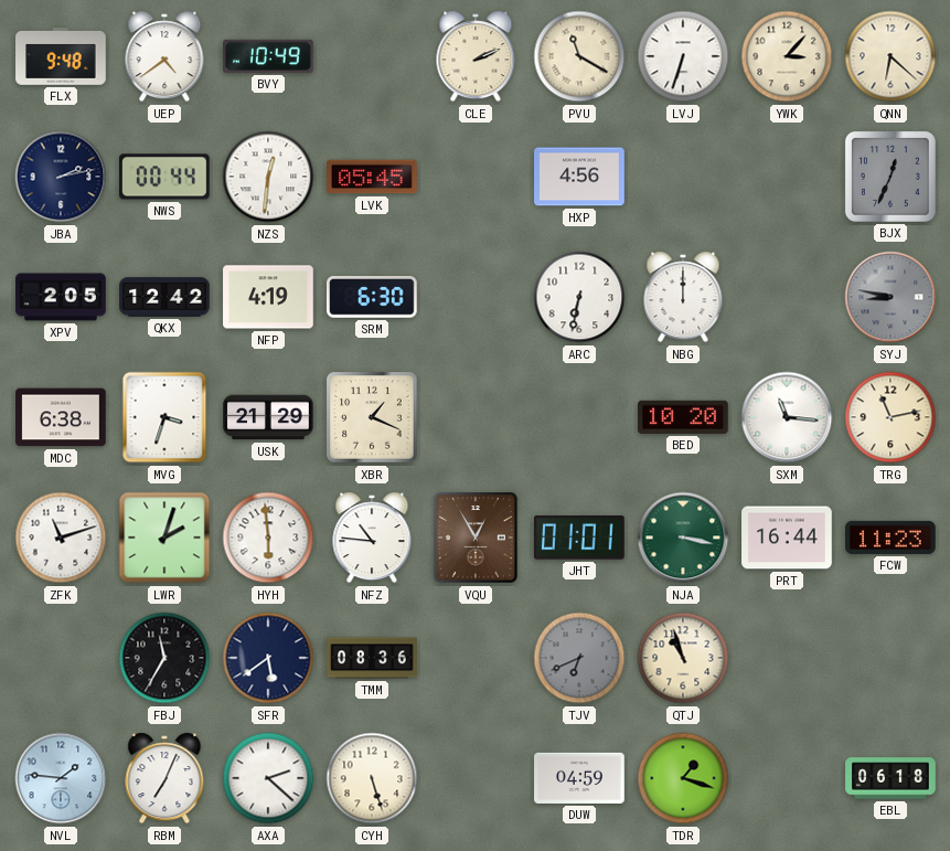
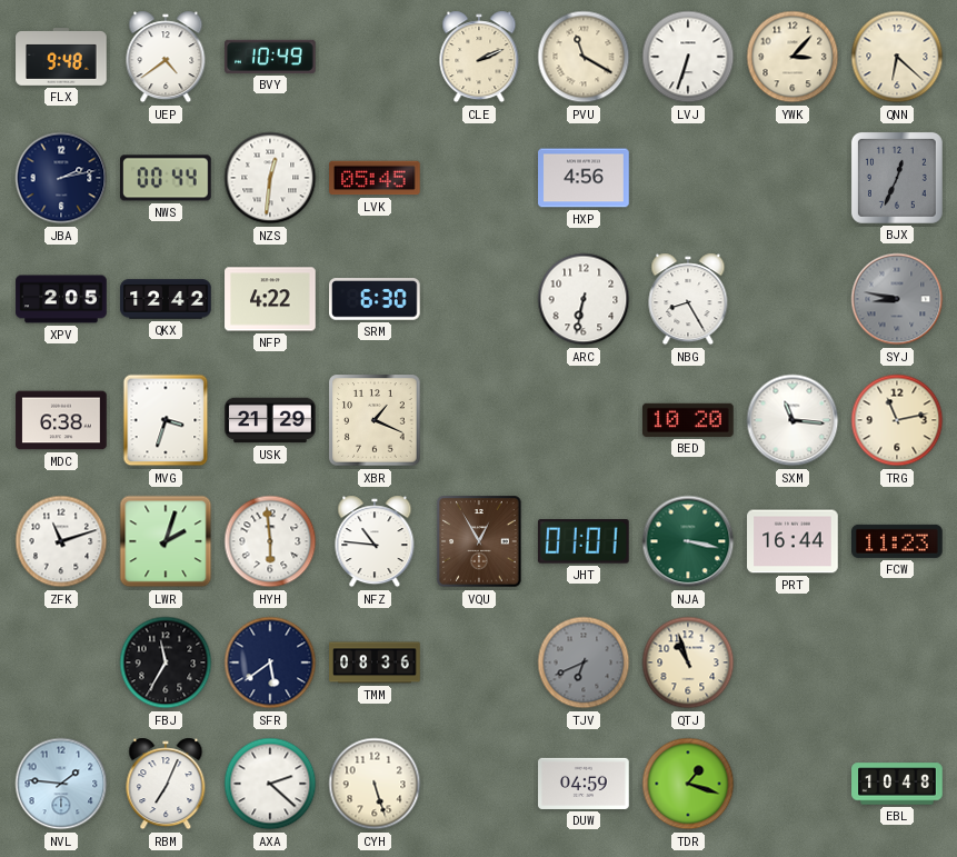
NFP: 4:19 -> 4:22 (270, 299)
NBG: 12:00 -> 8:25 (688, 299)
EBL: 06:18 -> 10:48 (897, 784)
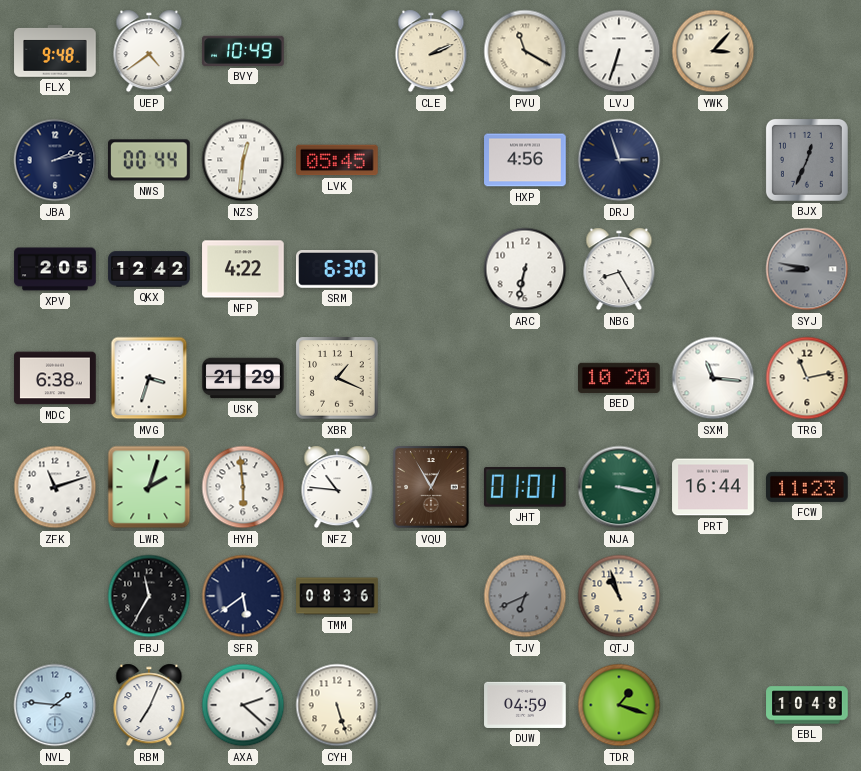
QNN: 6:22 -> none (897, 57)
DRJ: none -> 2:57 (619, 160)
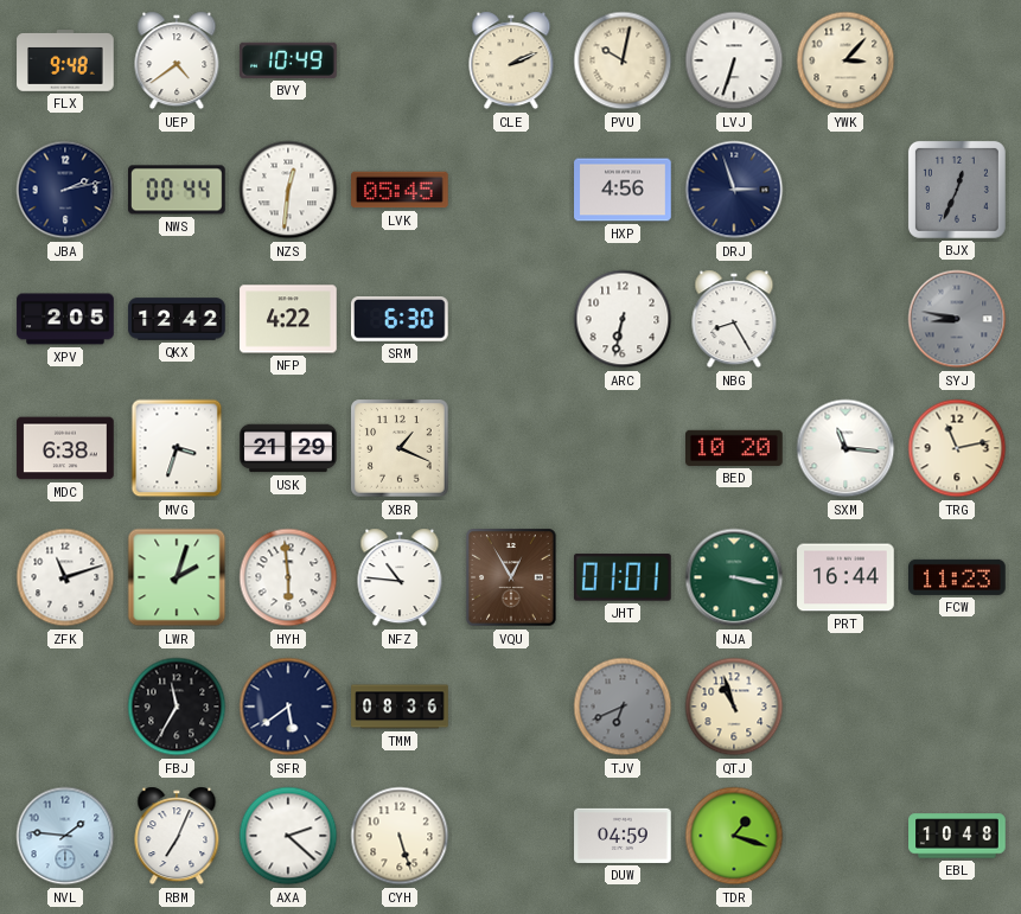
PVU: 11:20 -> 10:02 (623, 60)
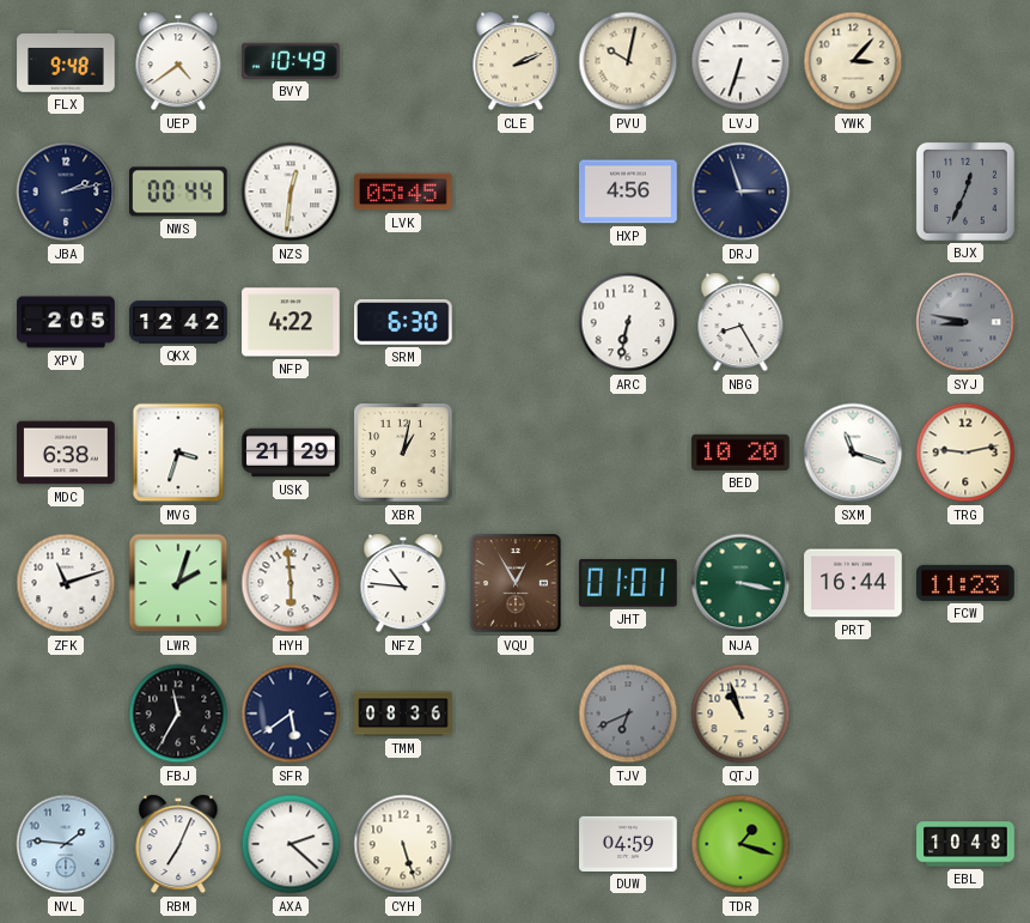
XBR: 1:19 -> 1:02 (403, 453)
SXM: 11:16 -> 11:18 (853, 453)
TRG: 11:13 -> 9:13 (965, 453)
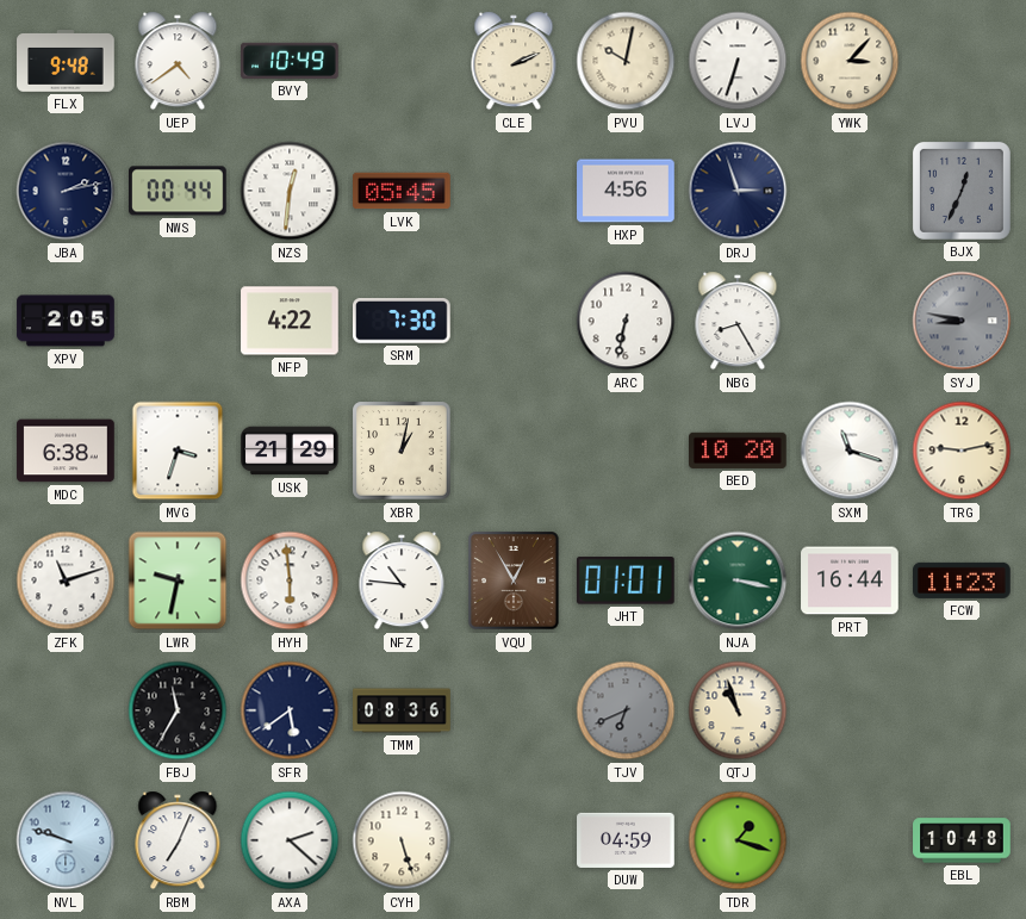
QKX: 12:42 -> none (178, 322)
SRM: 6:30 -> 7:30 (403, 322)
LWR: 2:03 -> 9:32 (178, 580)
NVL: 1:46 -> 9:48 (66, 840)
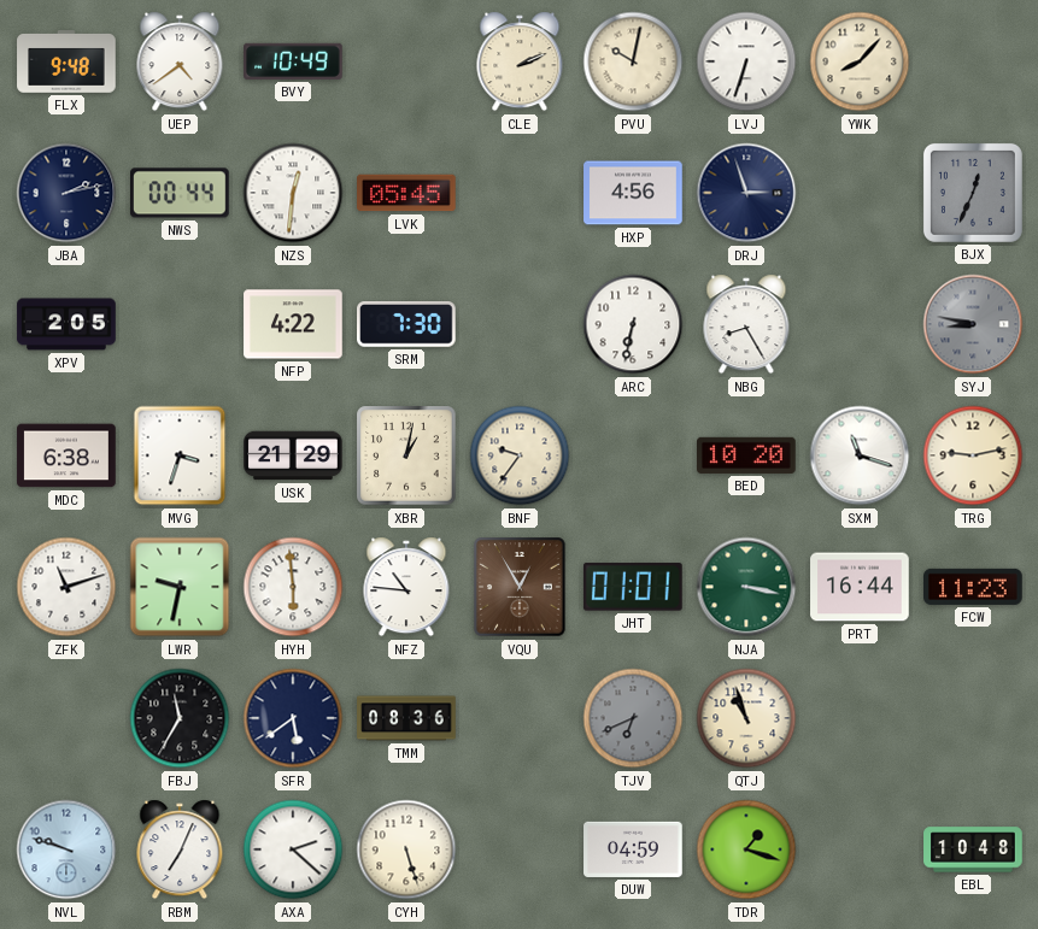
YWK: 3:07 -> 8:07 (860, 61)
BNF: none -> 9:36 (520, 455)
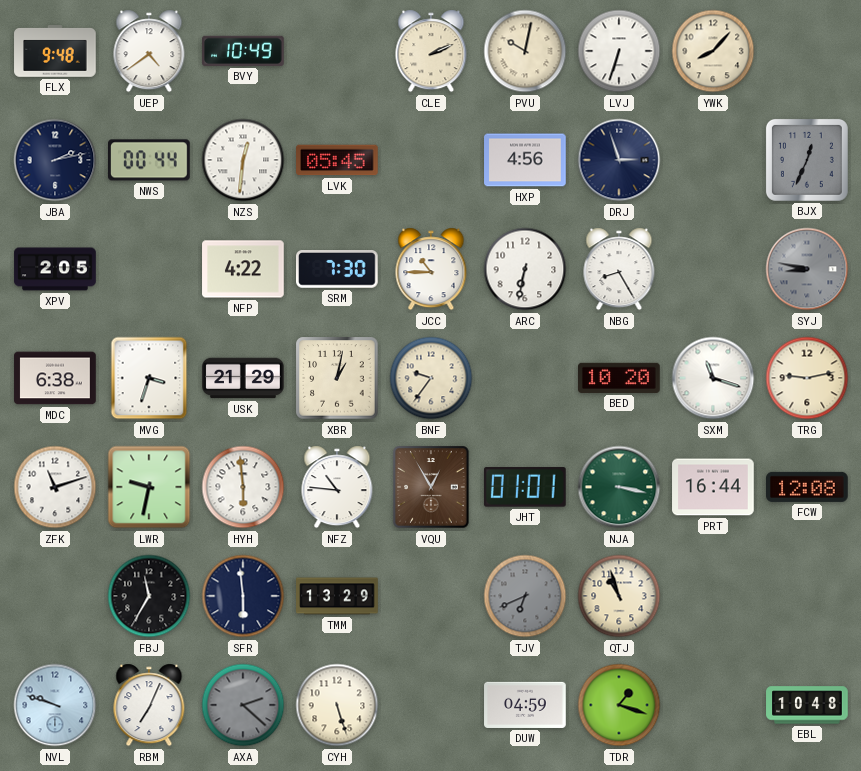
JCC: none -> 10:45 (431, 269)
FCW: 11:23 -> 12:08 (807, 487)
SFR: 5:39 -> 5:59 (243, 596)
TMM: 08:36 -> 13:29 (337, 596)
AXA dial: white -> grey (243, 705)
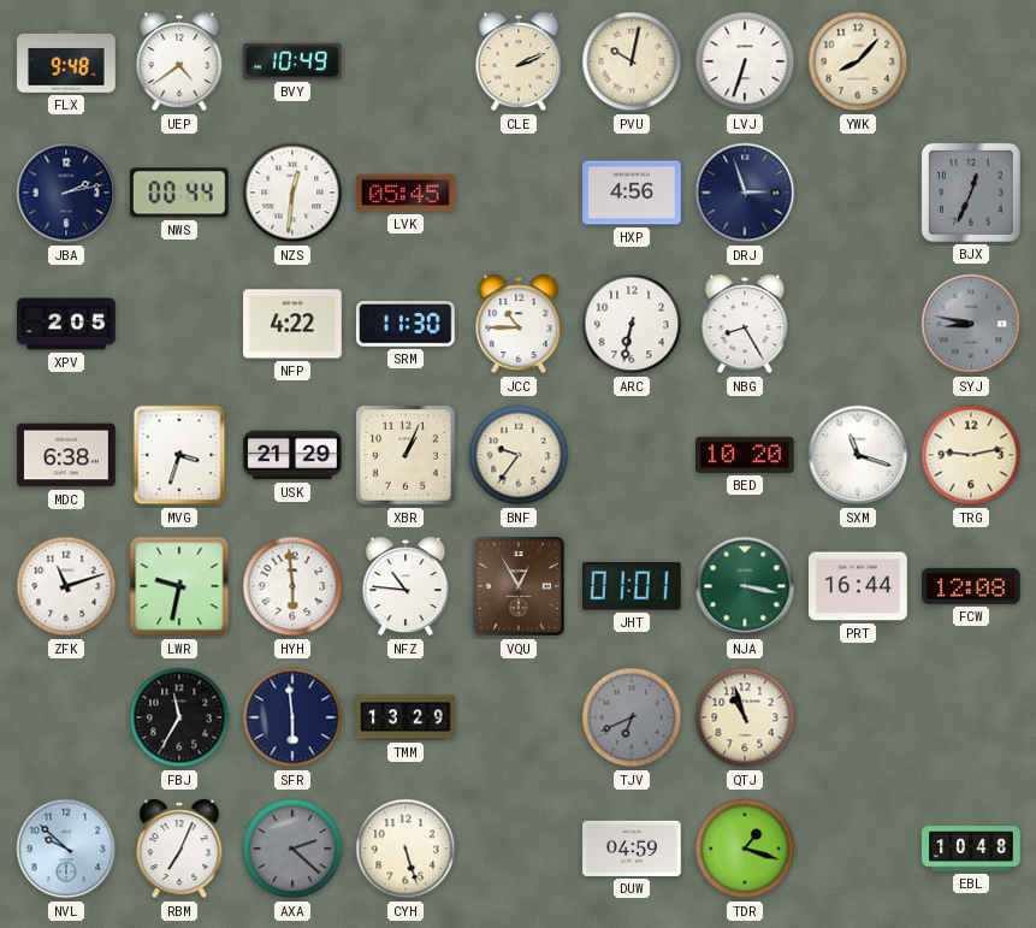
SRM: 7:30 -> 11:30 (407, 325)
XBR: 1:02 -> 1:04 (405, 455)
NVL: 9:48 -> 9:52 (66, 849)
